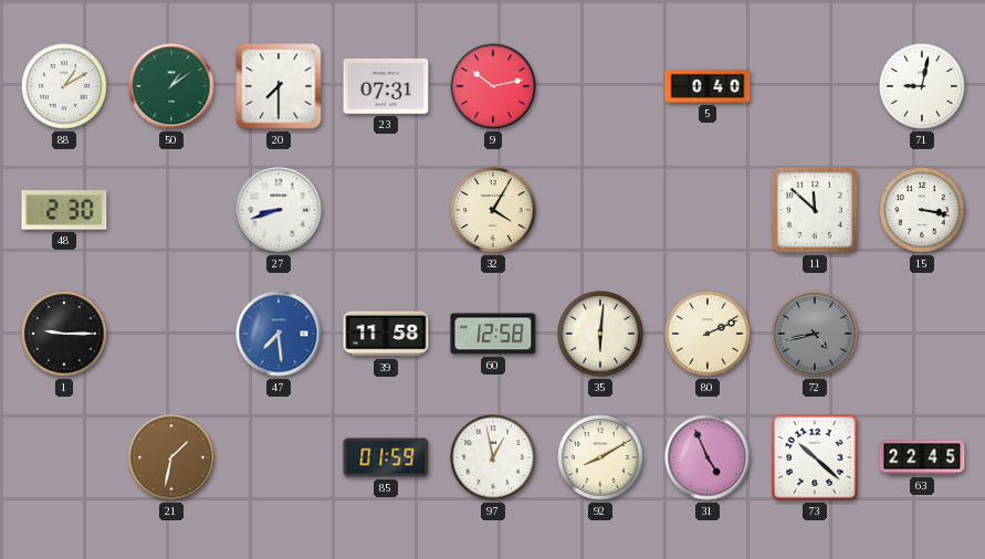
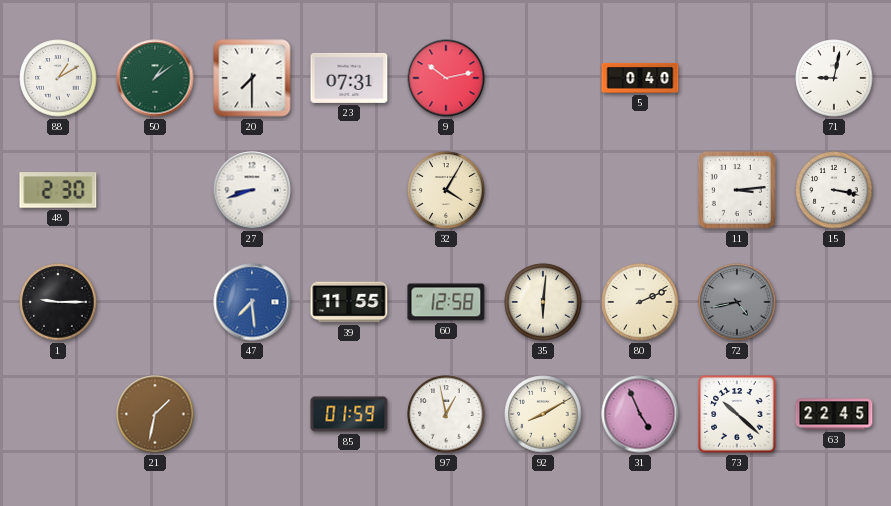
11: 11:52 -> 3:14 (737, 190)
39: 11:58 -> 11:55 (349, 302)
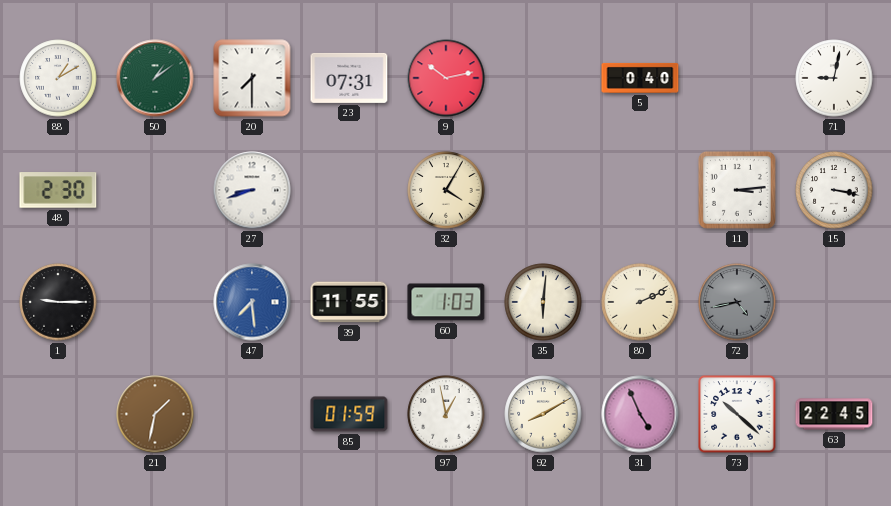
60: 12:58 -> 1:03 (446, 302)
